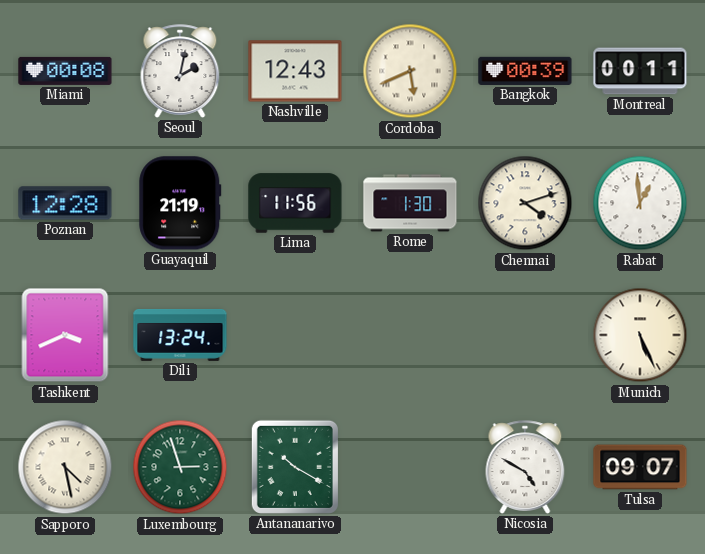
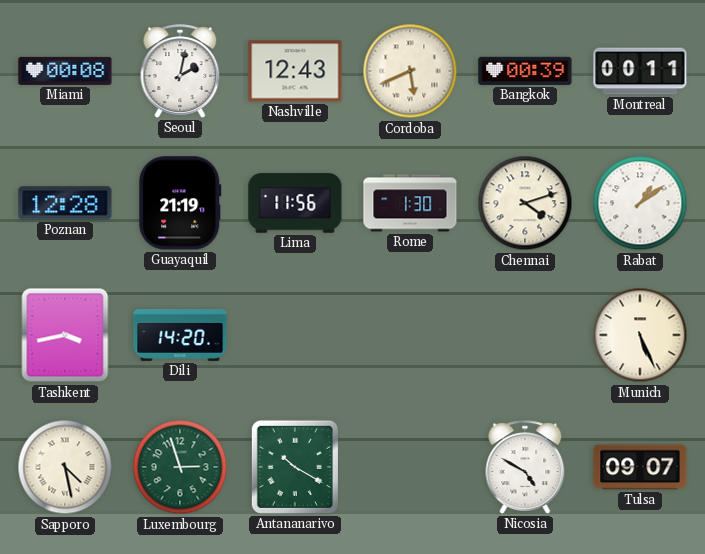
Rabat: 12:59 -> 1:09 (640, 203)
Tashkent: 3:41 -> 3:43 (65, 335)
Dili: 13:24 -> 14:20 (180, 336)
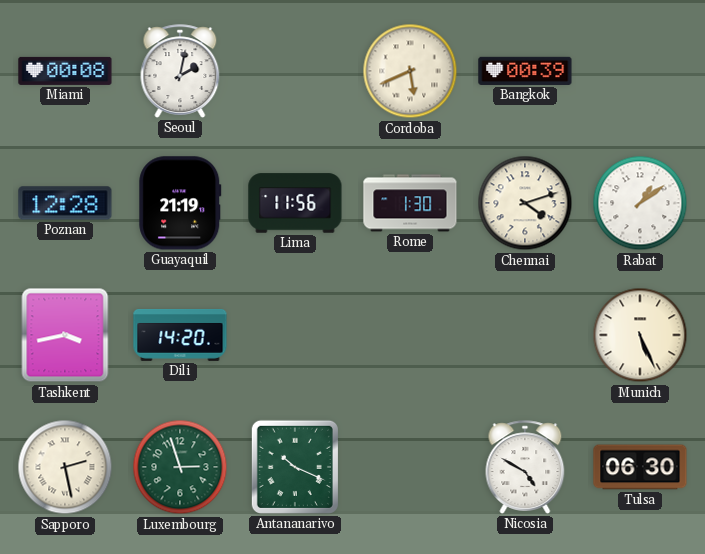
Nashville: 12:43 -> none (295, 71)
Montreal: 00:11 -> none (640, 71)
Sapporo: 4:28 -> 2:28 (65, 467)
Antananarivo: 10:20 -> 10:19 (295, 467)
Tulsa: 09:07 -> 06:30 (640, 467)
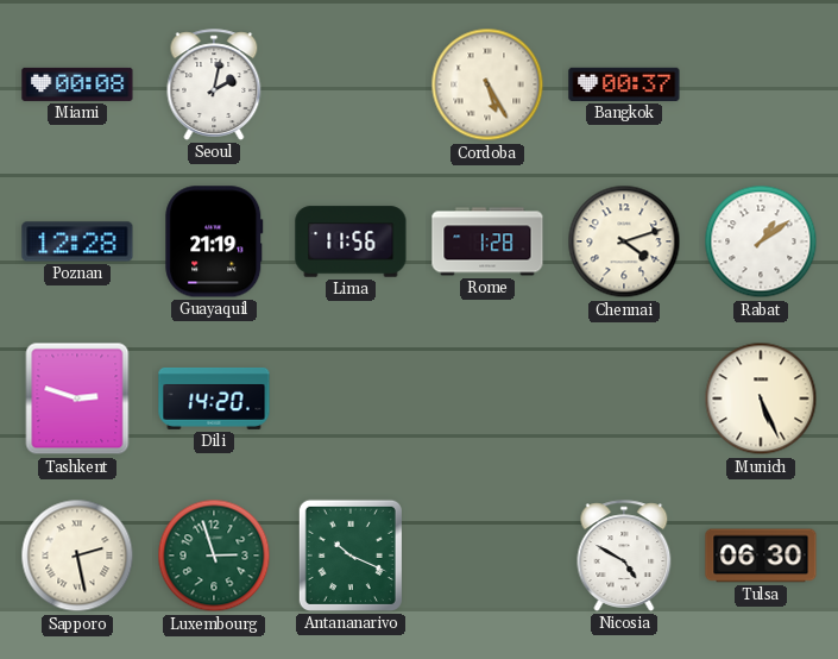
Cordoba: 5:41 -> 5:25 (487, 84)
Bangkok: 00:39 -> 00:37 (624, 84)
Rome: 1:30 -> 1:28 (487, 241)
Tashkent: 3:43 -> 2:48 (77, 398)
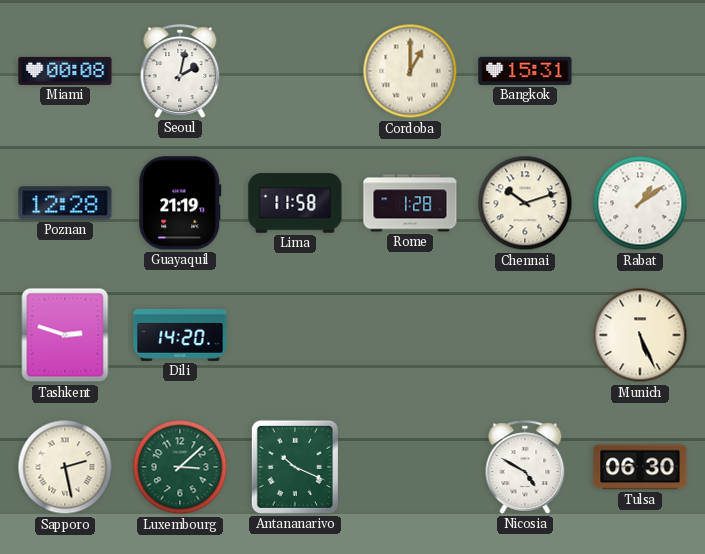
Cordoba: 5:25 -> 1:00 (410, 71)
Bangkok: 00:37 -> 15:31 (525, 71)
Lima: 11:56 -> 11:58 (295, 203)
Chennai: 4:12 -> 10:12 (525, 203)
Luxembourg: 2:57 -> 3:08 (180, 467)
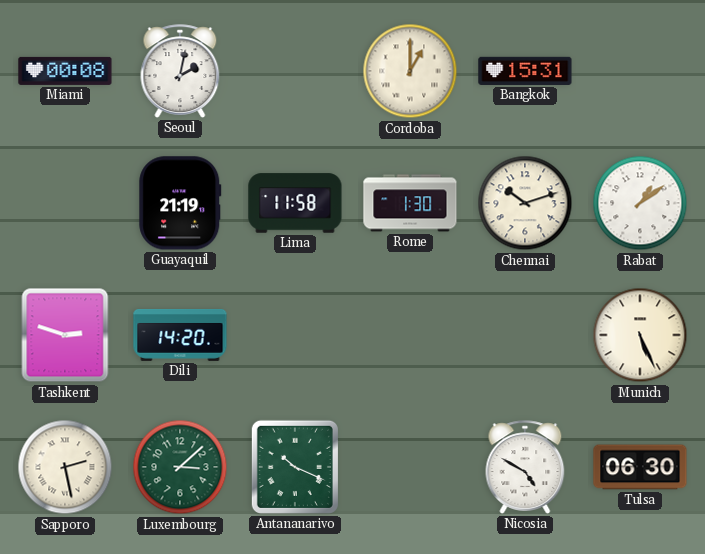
Poznan: 12:28 -> none (65, 203)
Rome: 1:28 -> 1:30 (410, 203)
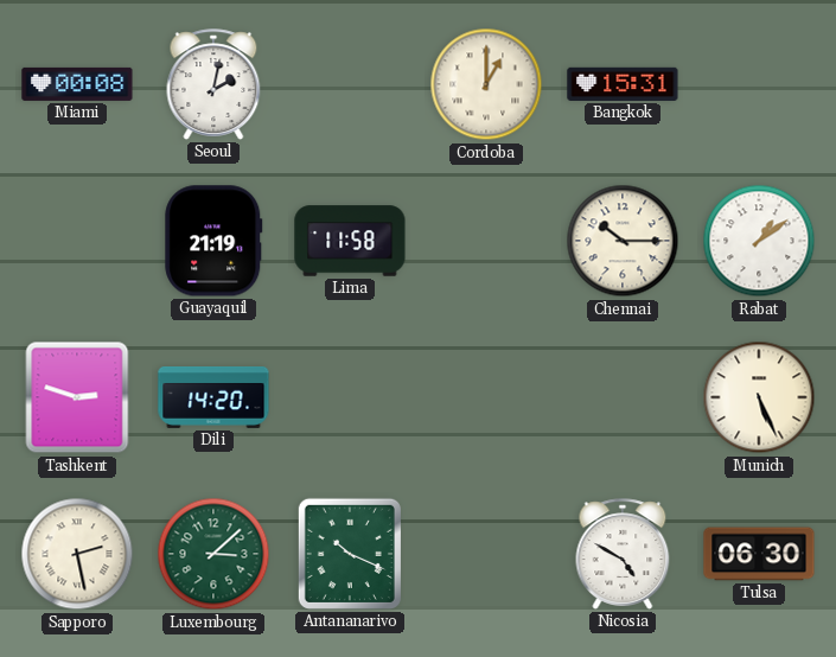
Rome: 1:30 -> none (410, 203)
Chennai: 10:12 -> 10:15 (623, 241)
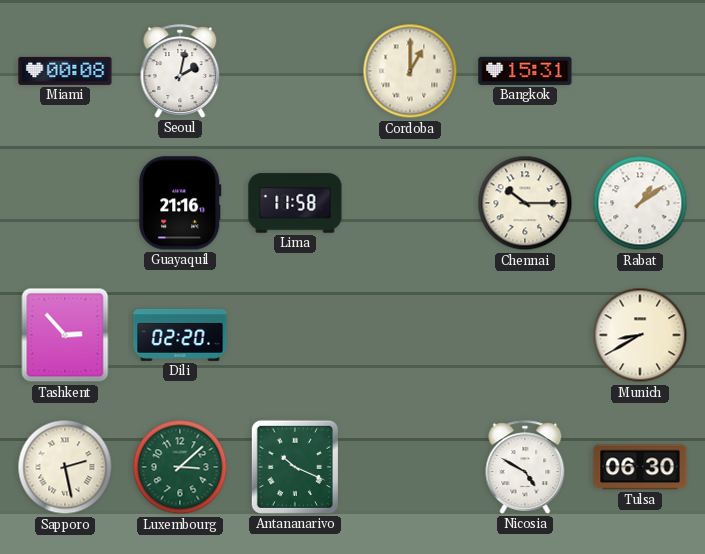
Guayaquil: 21:19 -> 21:16 (180, 203)
Tashkent: 2:48 -> 2:53 (65, 335)
Dili: 14:20 -> 02:20 (180, 336)
Munich: 5:26 -> 8:40 (640, 335)
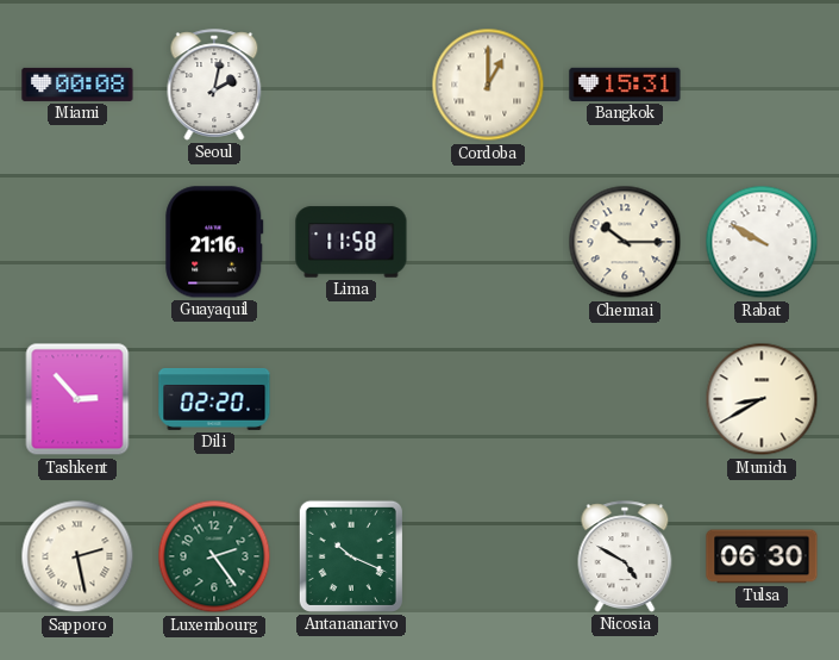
Rabat: 1:09 -> 9:50 (762, 242)
Luxembourg: 3:08 -> 2:24 (214, 556)
